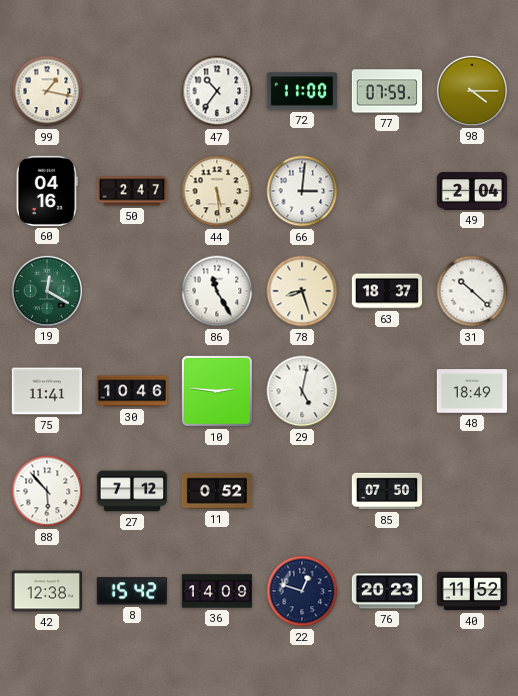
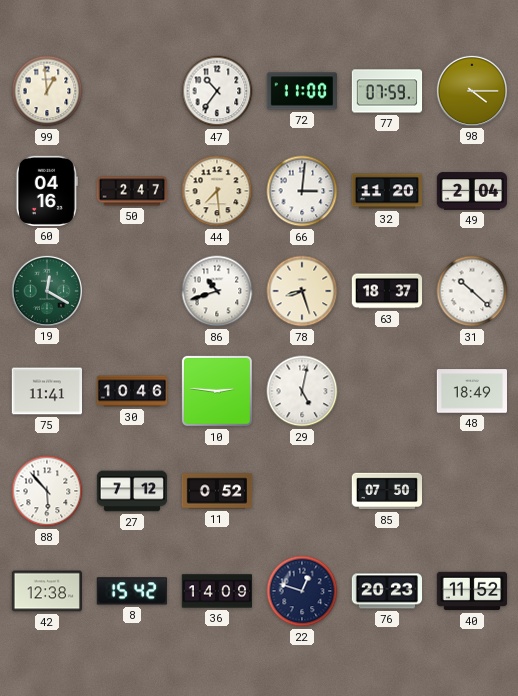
99: 1:17 -> 12:59 (47, 91)
44: 5:29 -> 7:29 (217, 191)
32: none -> 11:20 (387, 191)
86: 11:25 -> 10:42 (217, 291)
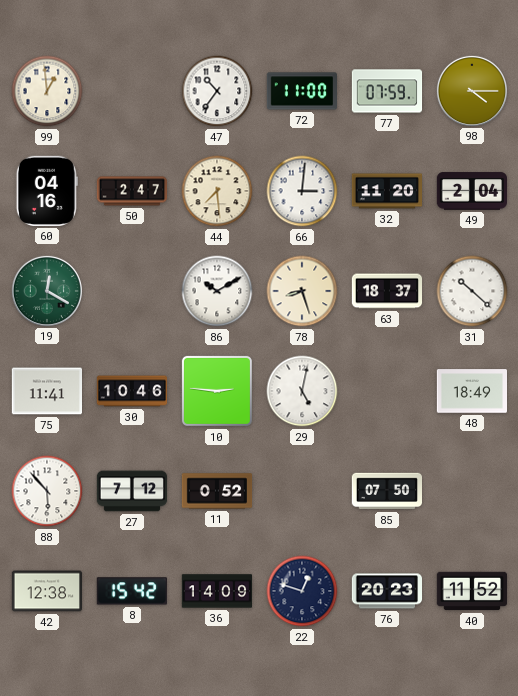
86: 10:42 -> 10:10 (217, 291)
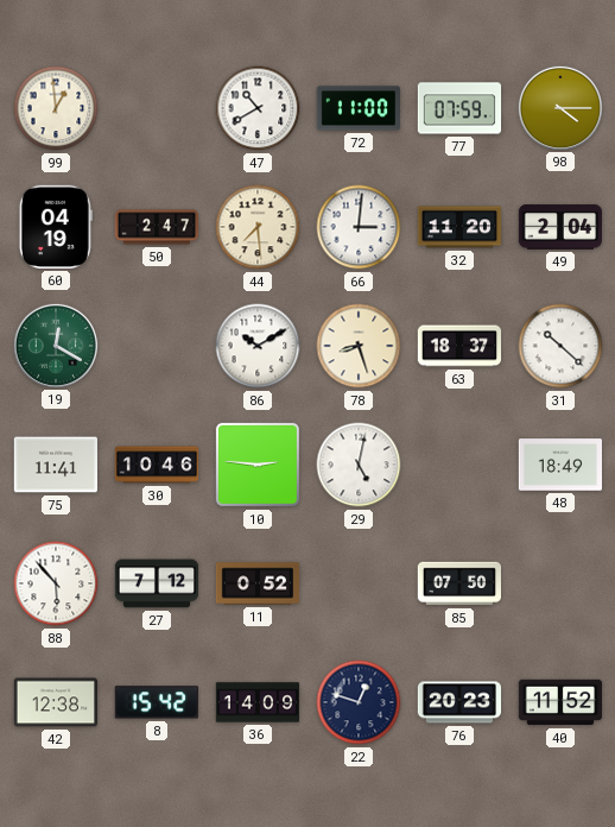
47: 10:36 -> 10:40 (258, 108)
60: 04:16 -> 04:19 (56, 227)
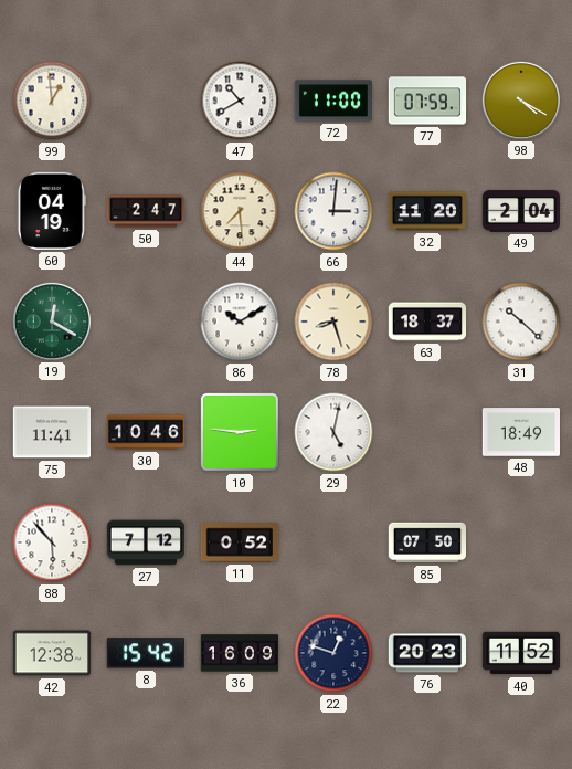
98: 4:15 -> 4:20 (520, 99)
36: 14:09 -> 16:09 (240, 653)
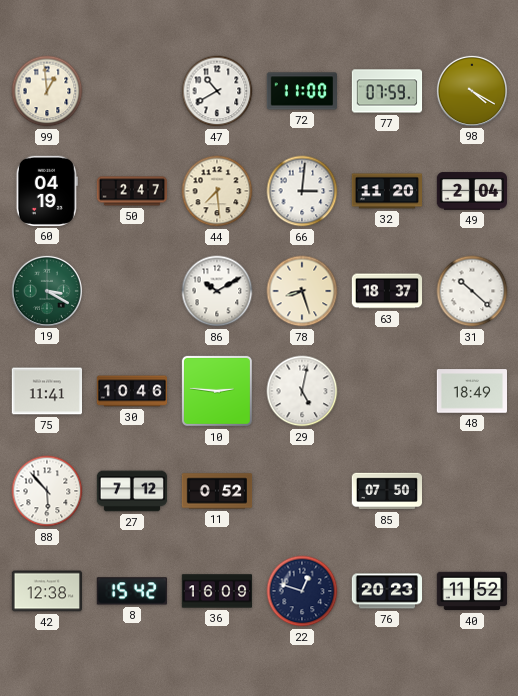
19: 12:20 -> 3:20 (46, 290)
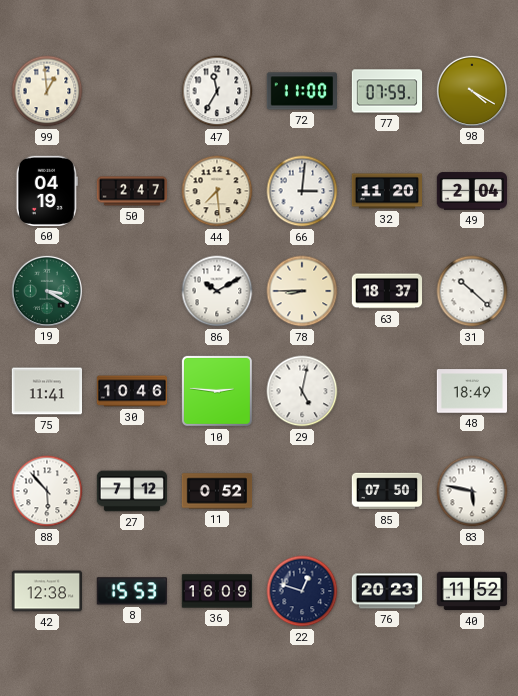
47: 10:40 -> 11:35 (217, 91)
78: 8:27 -> 8:45 (302, 291)
83: none -> 5:47 (472, 491)
8: 15:42 -> 15:53 (132, 591)
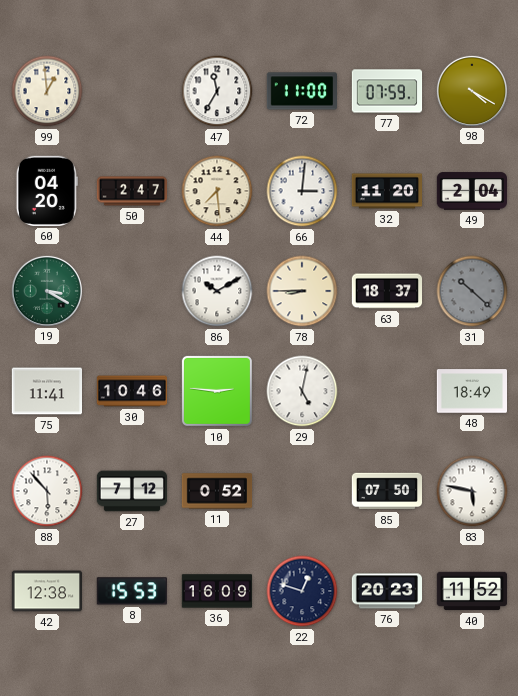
60: 04:19 -> 04:20 (47, 191)
31 dial: white -> grey (472, 291)
